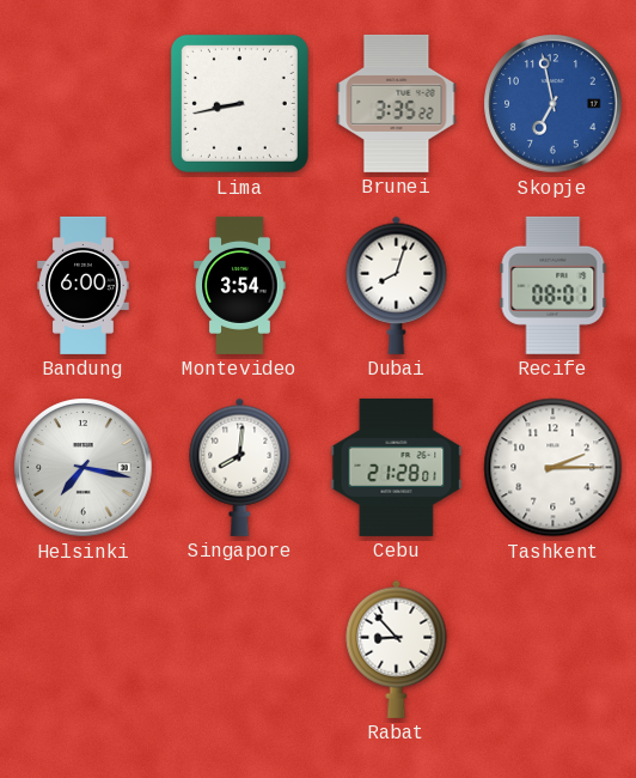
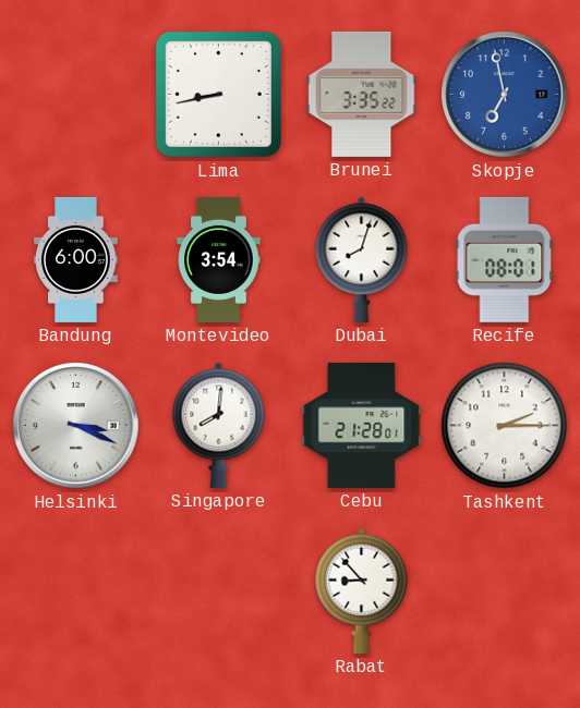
Helsinki: 7:17 -> 3:19 (76, 426)
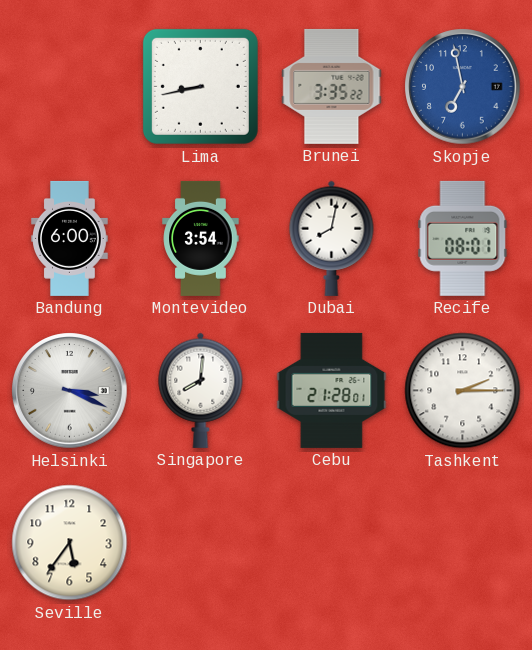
Dubai: 8:03 -> 8:02 (332, 238)
Seville: none -> 5:36 (70, 543)
Rabat: 8:53 -> none (362, 590)
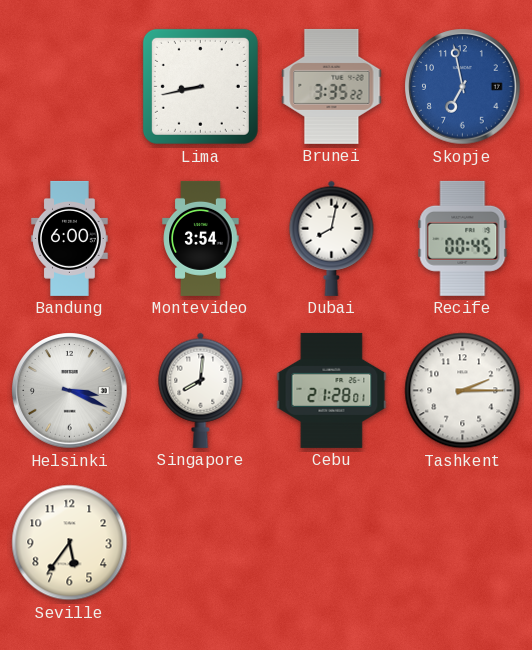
Recife: 08:01 -> 00:45 (463, 238)
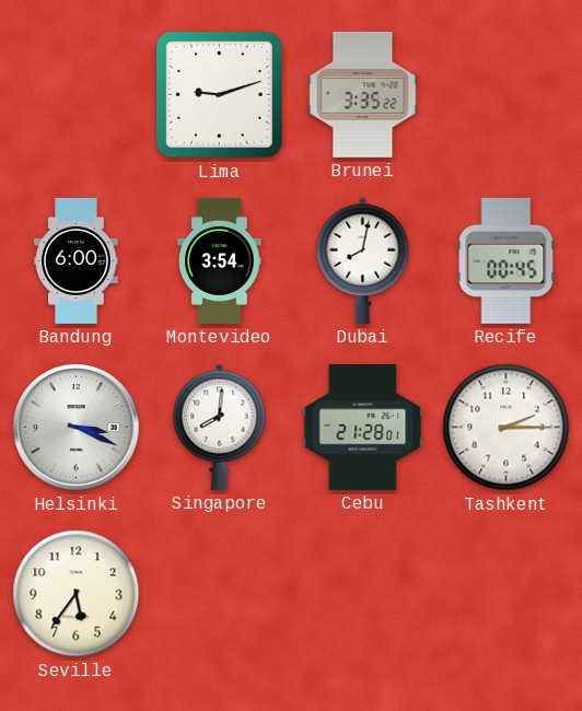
Lima: 8:43 -> 9:12 (219, 94)
Skopje: 6:58 -> none (463, 87)
